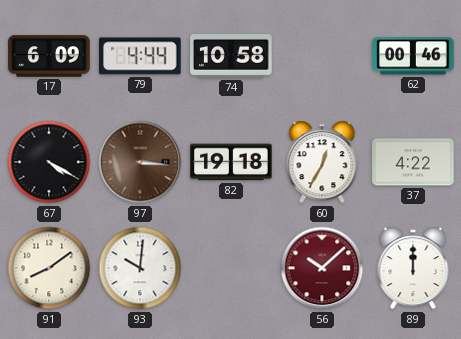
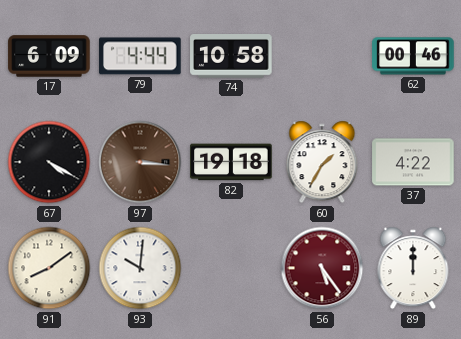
60: 12:35 -> 1:35 (322, 162)
56: 10:08 -> 5:24 (322, 268)
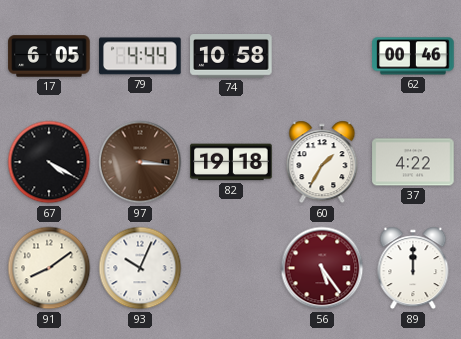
17: 6:09 -> 6:05 (49, 56)
93: 10:01 -> 10:04 (140, 268)
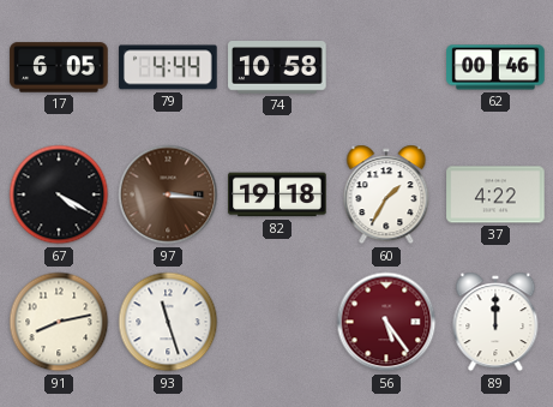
91: 8:09 -> 8:13 (59, 322)
93: 10:04 -> 11:27 (168, 322)
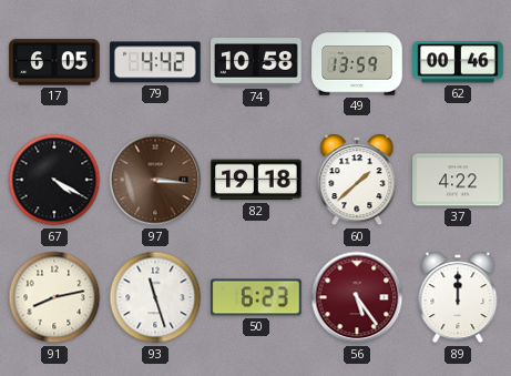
79: 4:44 -> 4:42 (155, 62)
49: none -> 13:59 (357, 62)
60: 1:35 -> 1:38 (357, 180)
50: none -> 6:23 (256, 297)
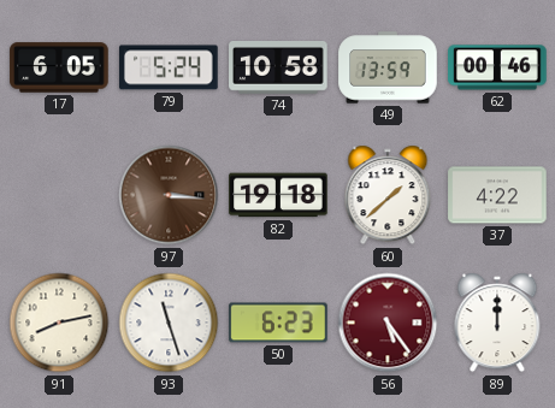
79: 4:42 -> 5:24 (169, 67)
67: 4:20 -> none (54, 180)
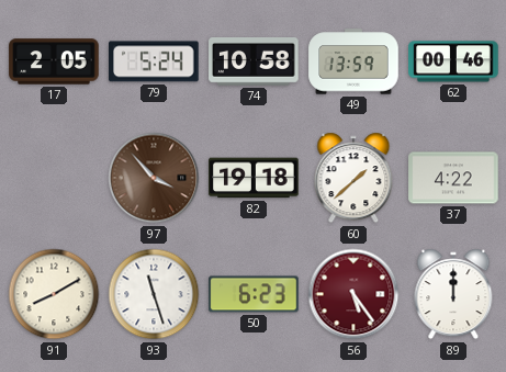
17: 6:05 -> 2:05 (54, 61)
97: 3:16 -> 3:53 (154, 178)
91: 8:13 -> 8:10 (54, 294)
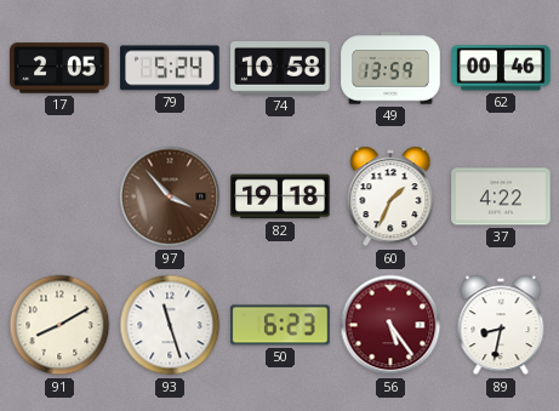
60: 1:38 -> 1:34 (390, 196)
89: 12:00 -> 8:32 (501, 325)
